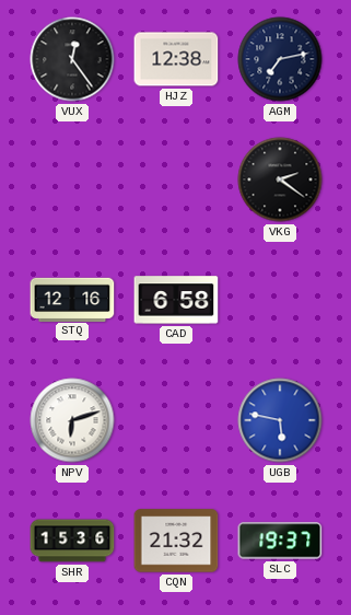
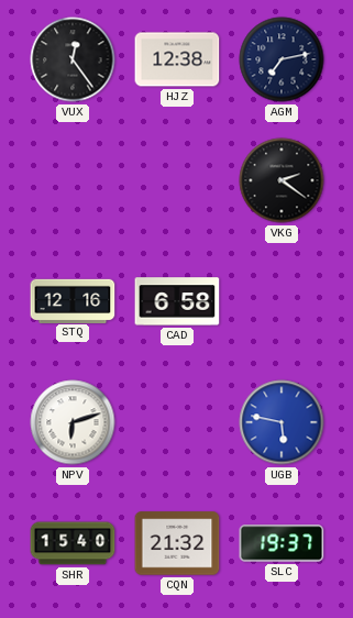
SHR: 15:36 -> 15:40 (73, 543)
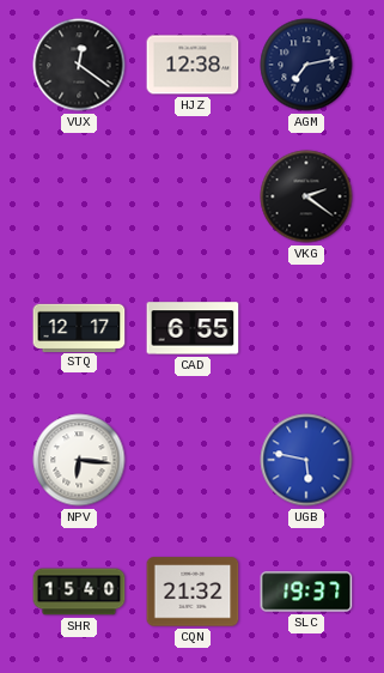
VUX: 12:24 -> 12:21 (79, 65)
STQ: 12:16 -> 12:17 (79, 327)
CAD: 6:58 -> 6:55 (193, 328)
NPV: 6:12 -> 6:16 (79, 460)
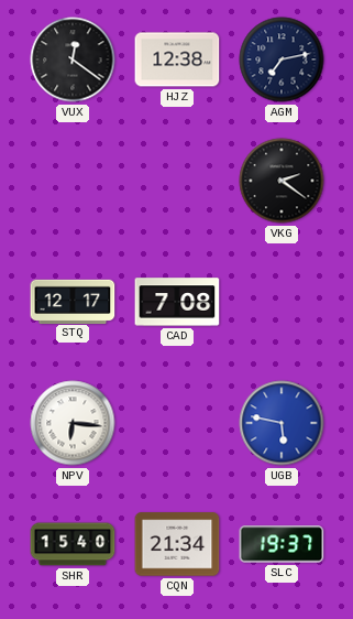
CAD: 6:55 -> 7:08 (177, 302)
CQN: 21:32 -> 21:34 (177, 544)
